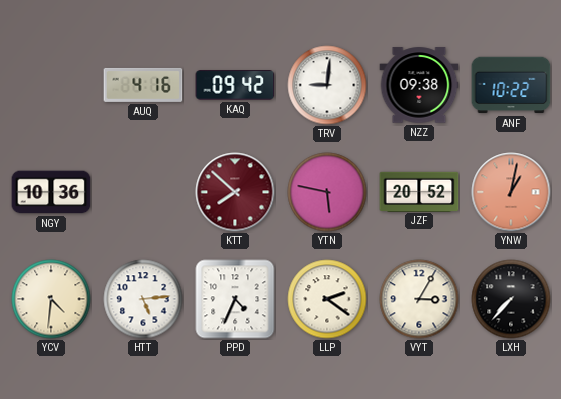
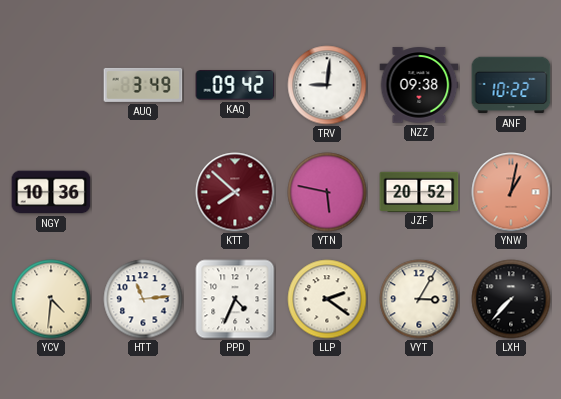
AUQ: 4:16 -> 3:49 (143, 85)
HTT: 5:14 -> 11:14 (143, 299)
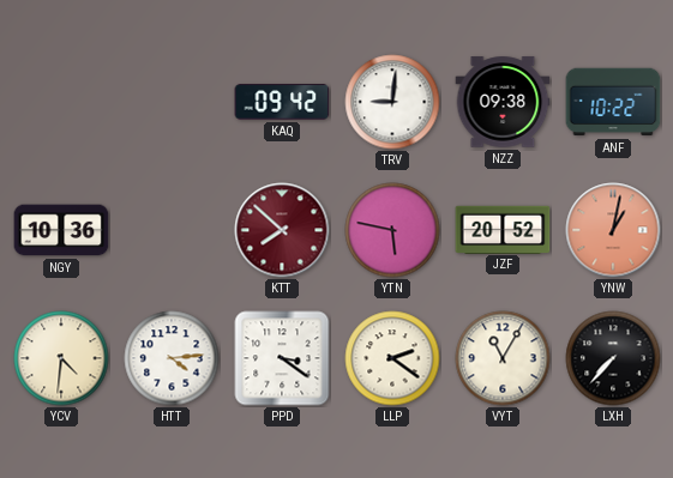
AUQ: 3:49 -> none (143, 85)
HTT: 11:14 -> 4:14 (172, 358)
PPD: 4:34 -> 3:21 (282, 358)
VYT: 3:05 -> 11:05 (503, 358)
